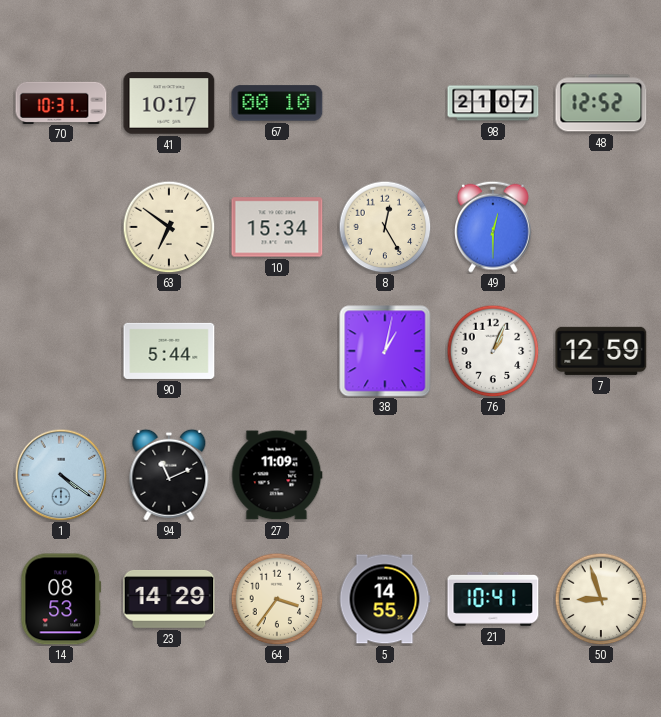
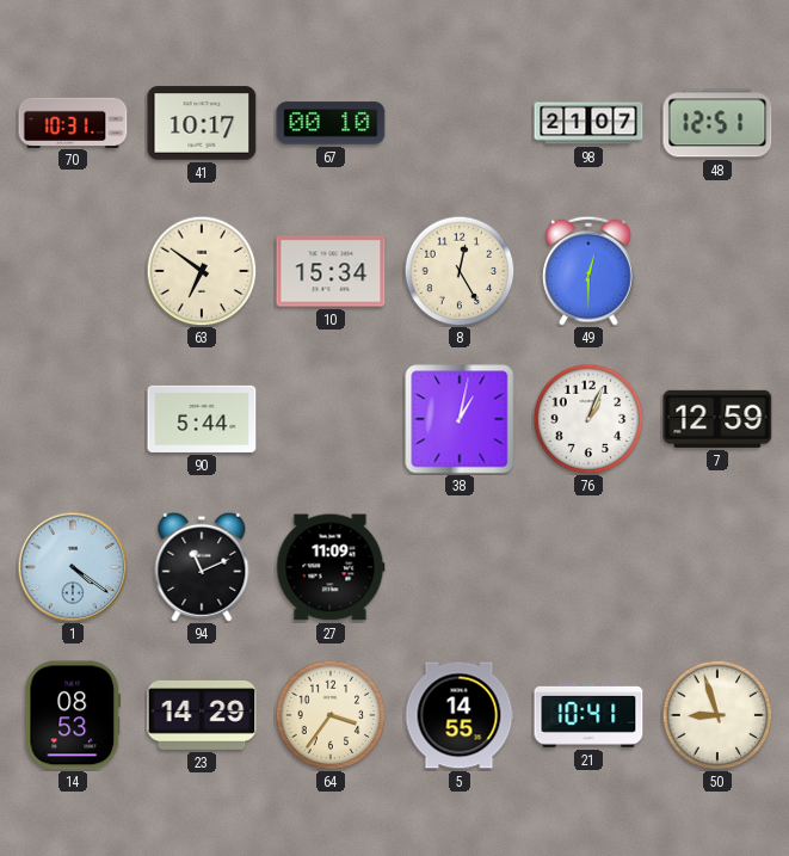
48: 12:52 -> 12:51 (717, 123)
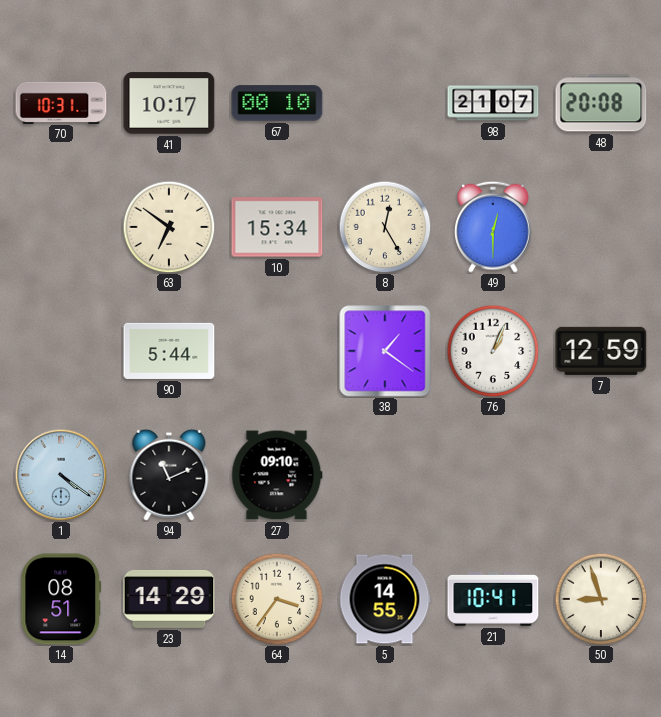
48: 12:51 -> 20:08 (601, 103)
38: 1:02 -> 1:21 (385, 351)
27: 11:09 -> 09:10 (277, 475)
14: 08:53 -> 08:51 (61, 599)
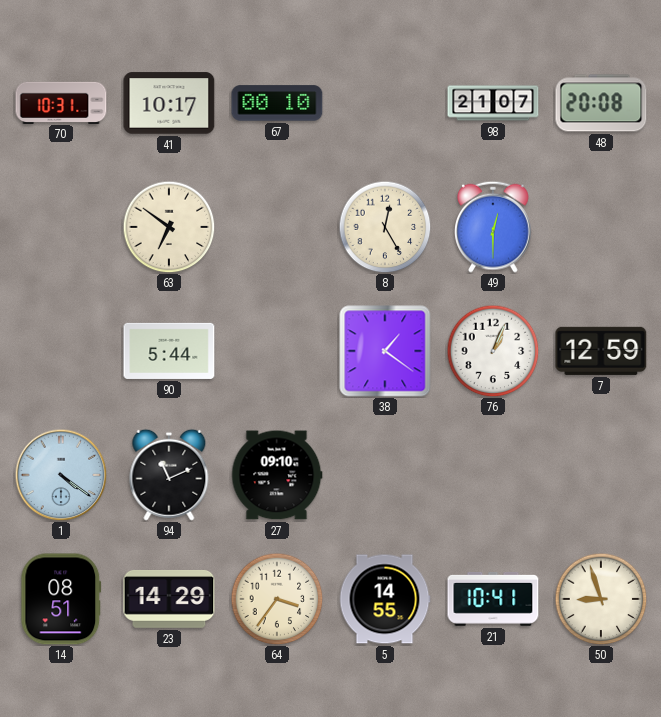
10: 15:34 -> none (277, 227)
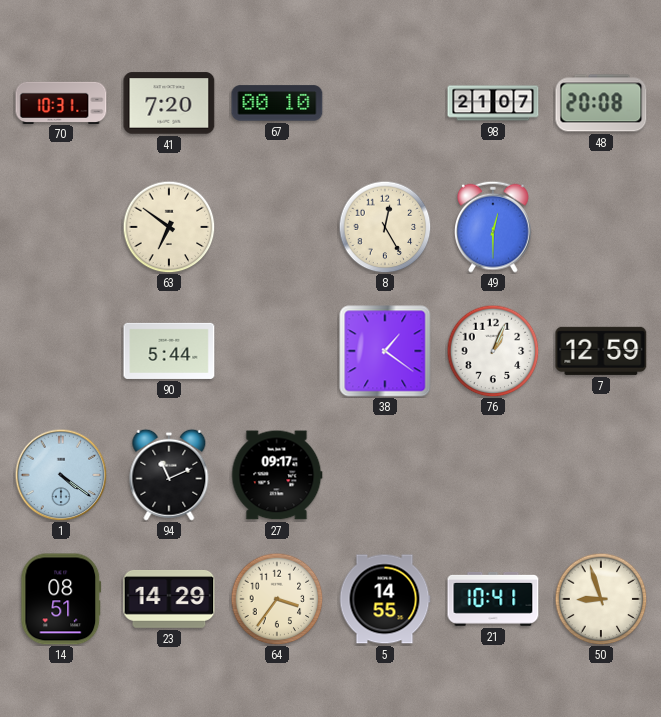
41: 10:17 -> 7:20 (169, 103)
27: 09:10 -> 09:17 (277, 475)
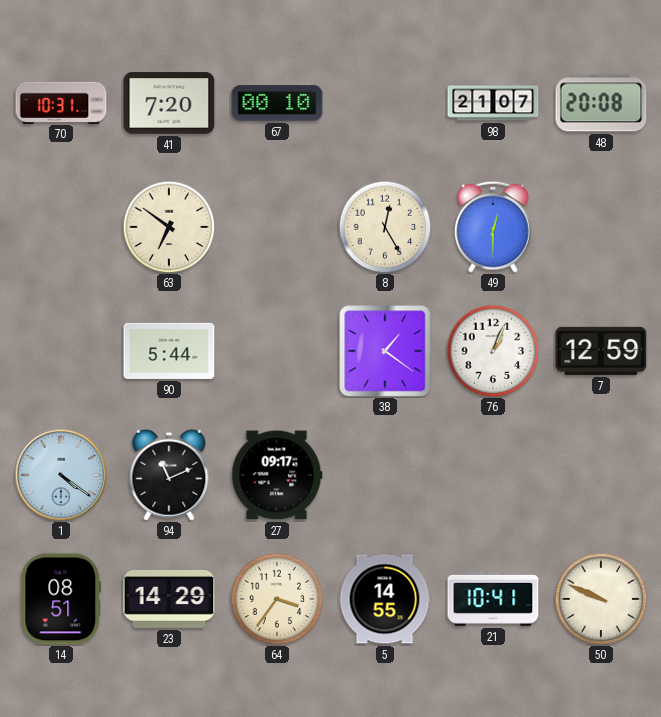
50: 8:57 -> 9:49 (601, 599)
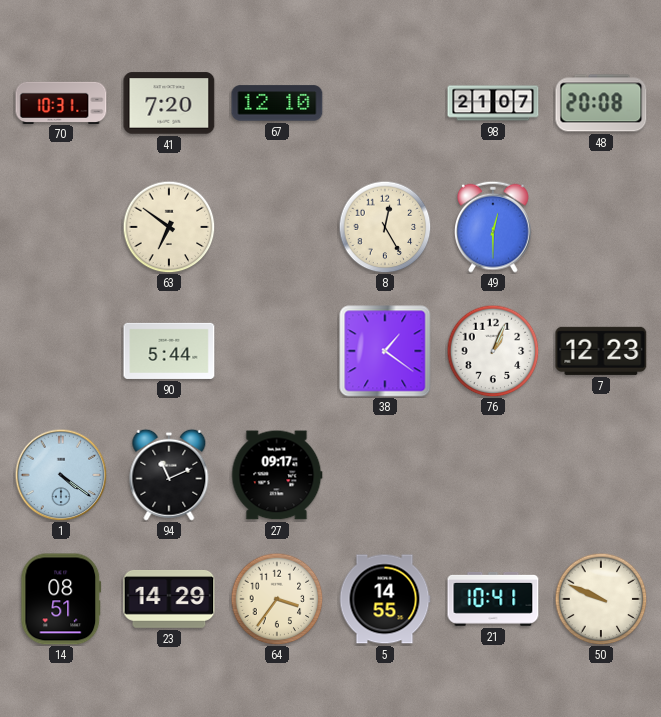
67: 00:10 -> 12:10 (277, 103)
7: 12:59 -> 12:23 (601, 351)
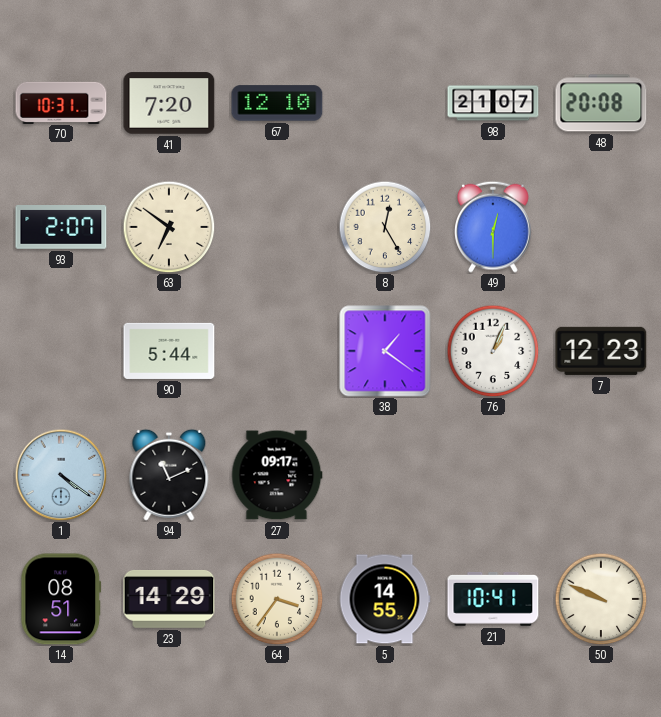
93: none -> 2:07 (61, 228)
